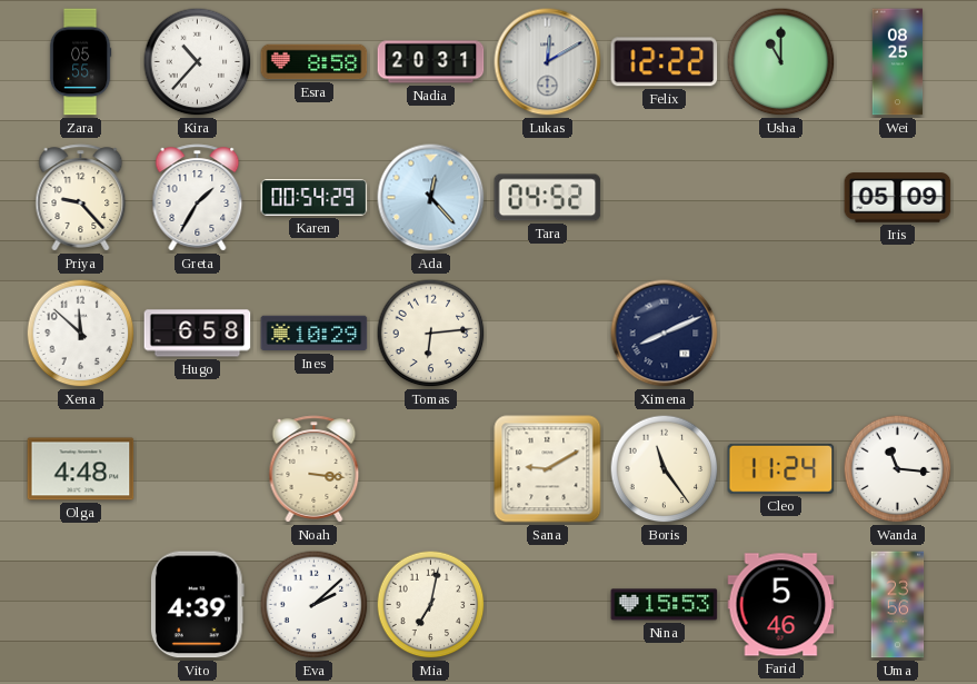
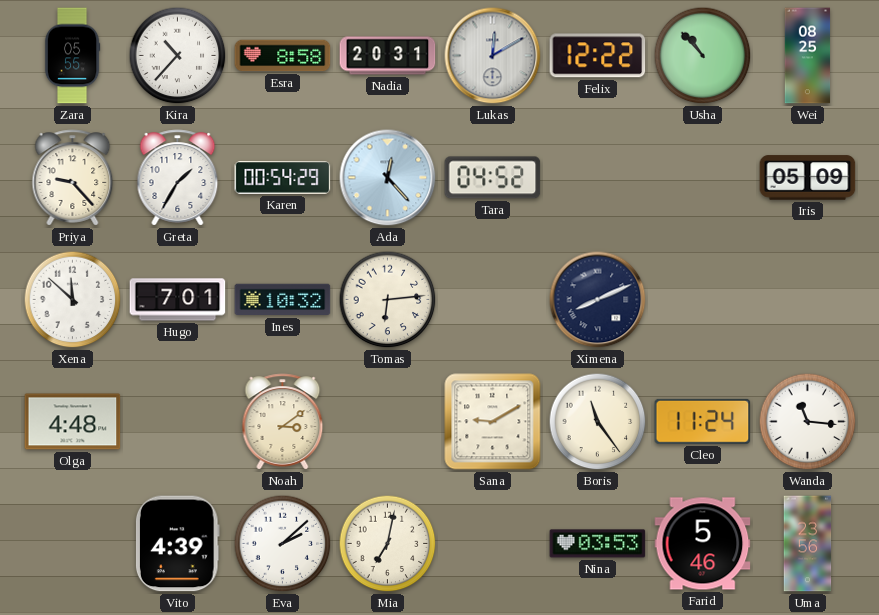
Usha: 11:00 -> 10:53 (703, 56)
Hugo: 6:58 -> 7:01 (178, 300)
Ines: 10:29 -> 10:32 (283, 300)
Noah: 3:16 -> 3:09 (283, 422)
Nina: 15:53 -> 03:53 (598, 544)
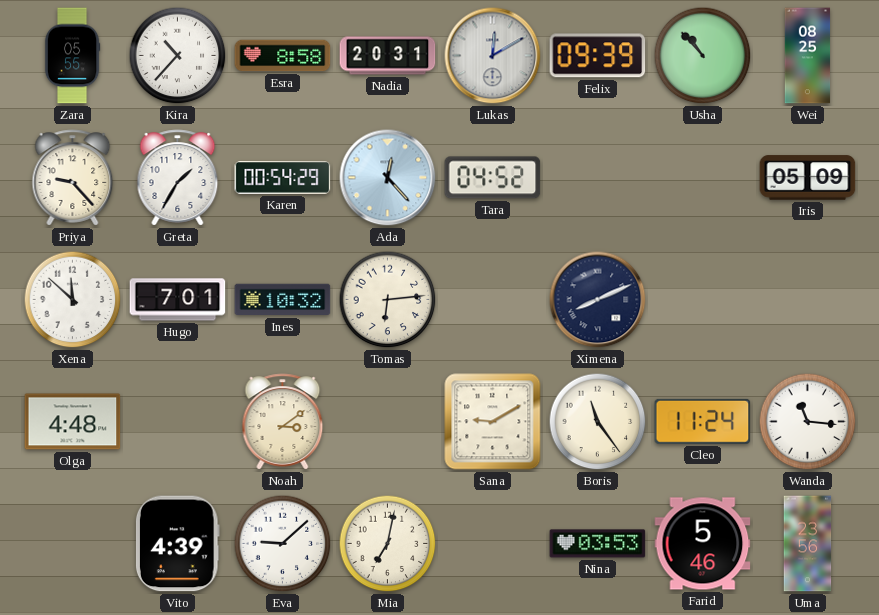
Felix: 12:22 -> 09:39 (598, 56)
Eva: 2:08 -> 9:08 (283, 544)
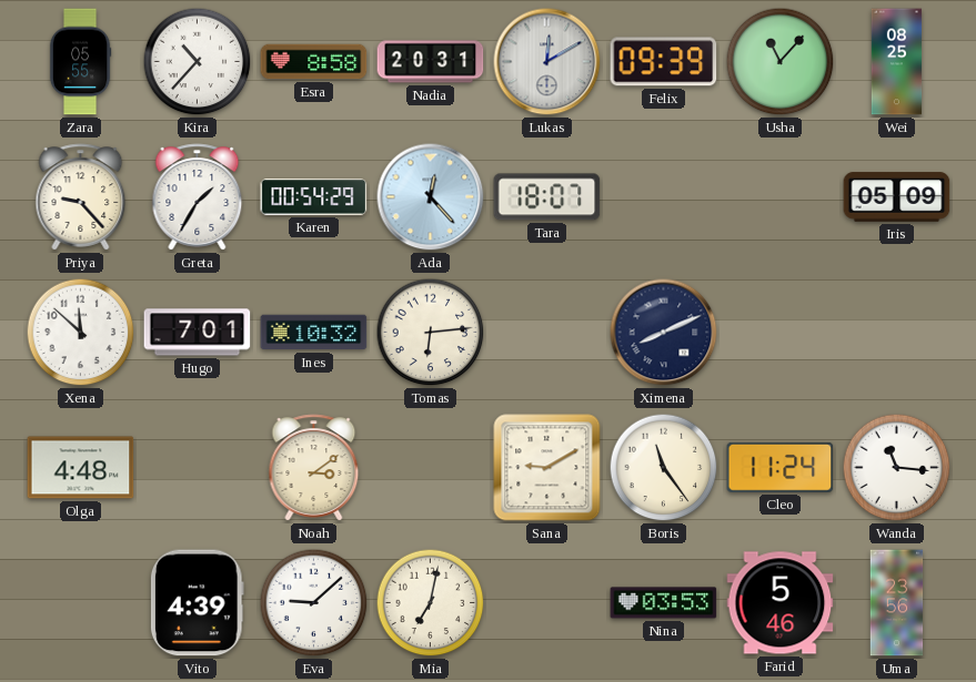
Usha: 10:53 -> 11:07 (781, 62)
Tara: 04:52 -> 18:07 (547, 197)
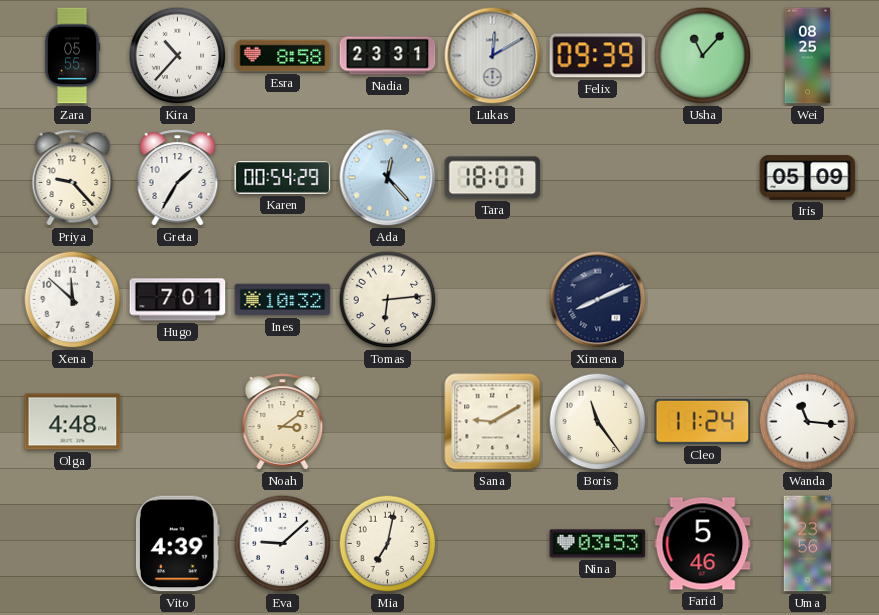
Nadia: 20:31 -> 23:31 (388, 56)
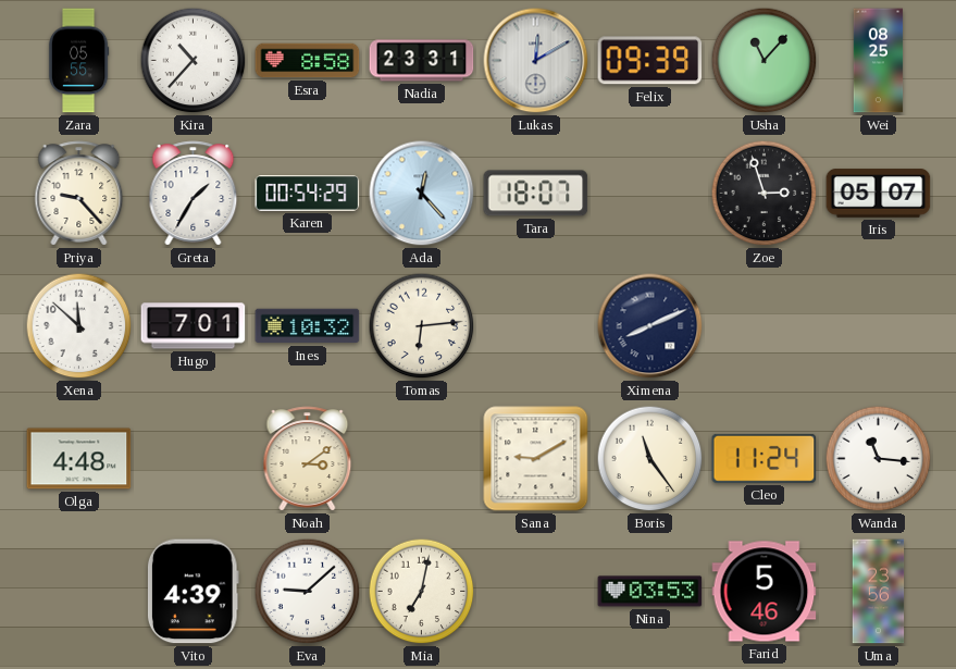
Zoe: none -> 2:57 (765, 194)
Iris: 05:09 -> 05:07 (879, 194)
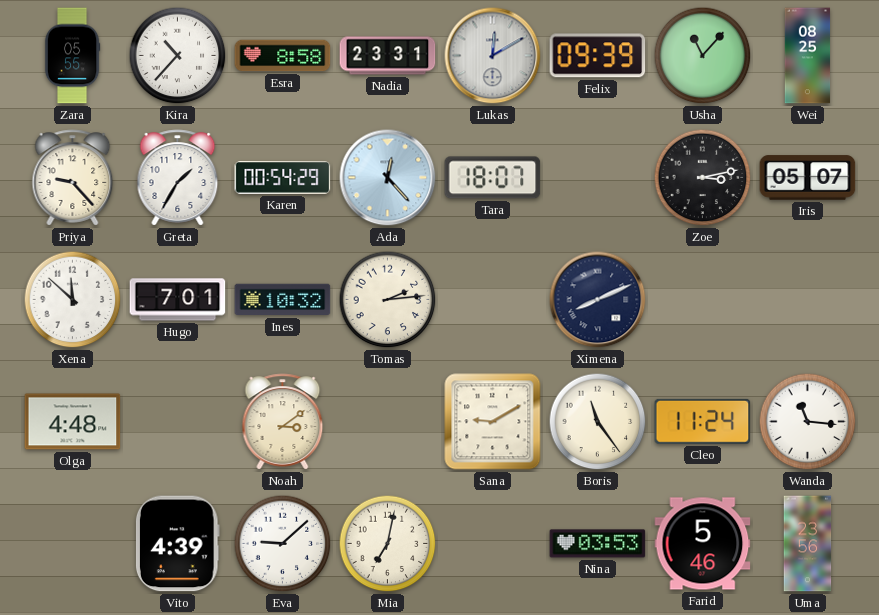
Zoe: 2:57 -> 3:13 (703, 178)
Tomas: 6:14 -> 2:14 (388, 300)
